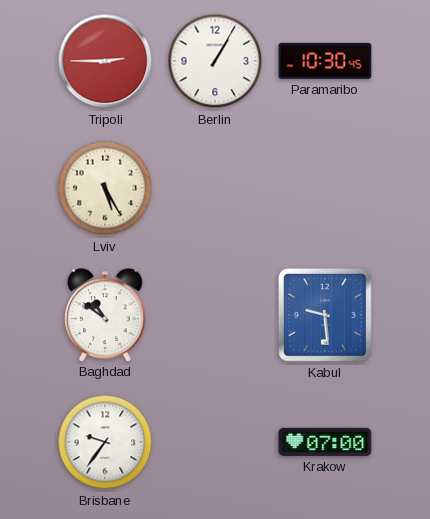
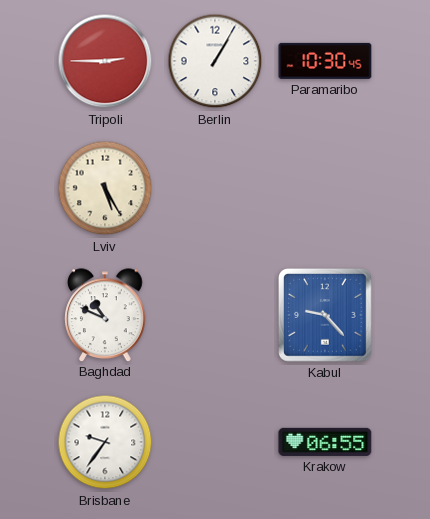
Baghdad: 10:51 -> 10:49 (105, 315)
Kabul: 9:29 -> 9:23 (325, 315)
Krakow: 07:00 -> 06:55 (325, 442)
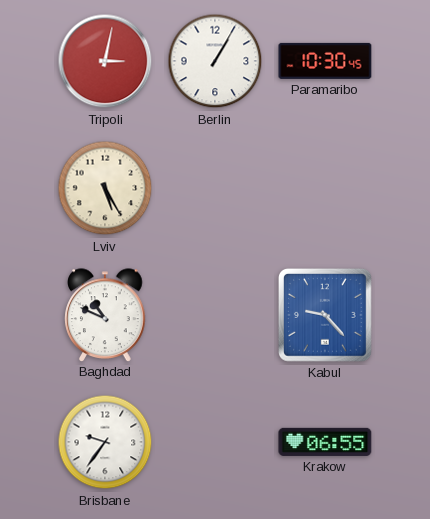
Tripoli: 2:45 -> 3:02 (105, 61)
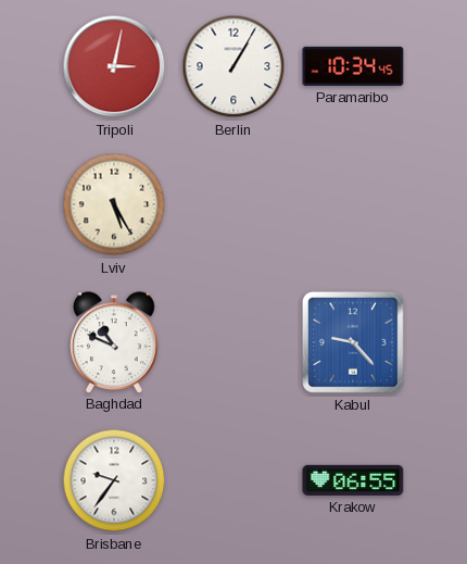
Paramaribo: 10:30 -> 10:34 (353, 66)
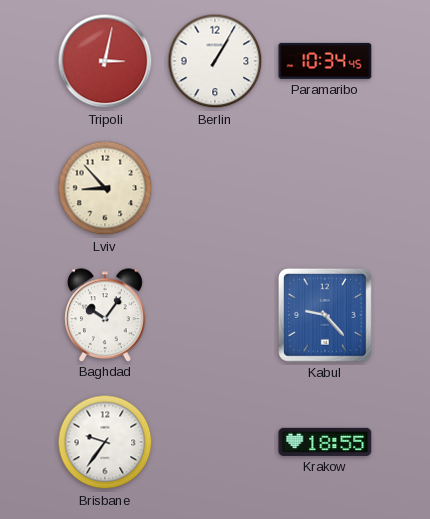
Lviv: 5:25 -> 8:53 (105, 188)
Baghdad: 10:49 -> 10:06 (105, 315)
Krakow: 06:55 -> 18:55 (325, 442)
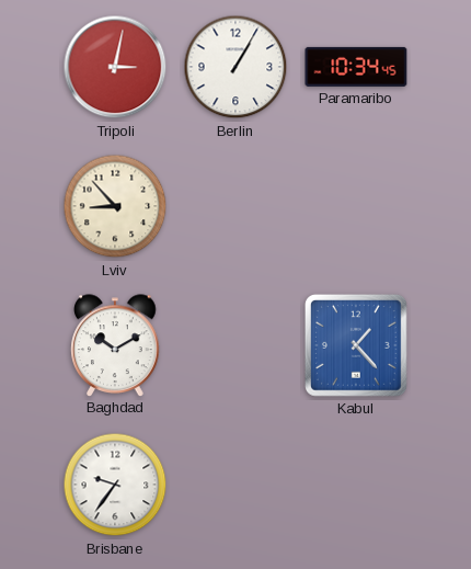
Baghdad: 10:06 -> 10:10 (115, 345)
Kabul: 9:23 -> 1:23 (356, 345)
Krakow: 18:55 -> none (325, 442)
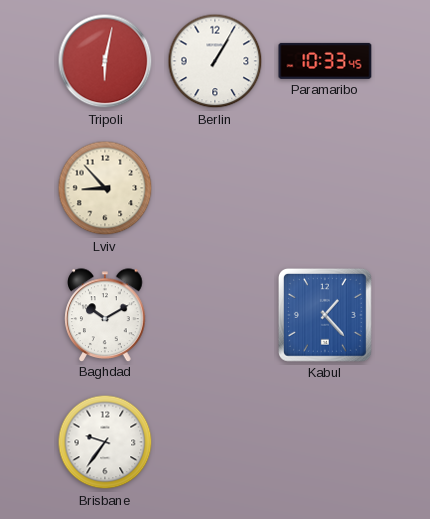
Tripoli: 3:02 -> 6:02 (105, 61)
Paramaribo: 10:34 -> 10:33 (325, 61)
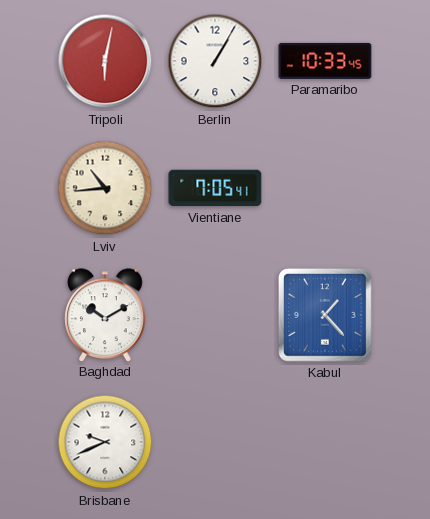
Lviv: 8:53 -> 10:44 (105, 188)
Vientiane: none -> 7:05 (215, 188)
Brisbane: 9:36 -> 9:41 (105, 442)
